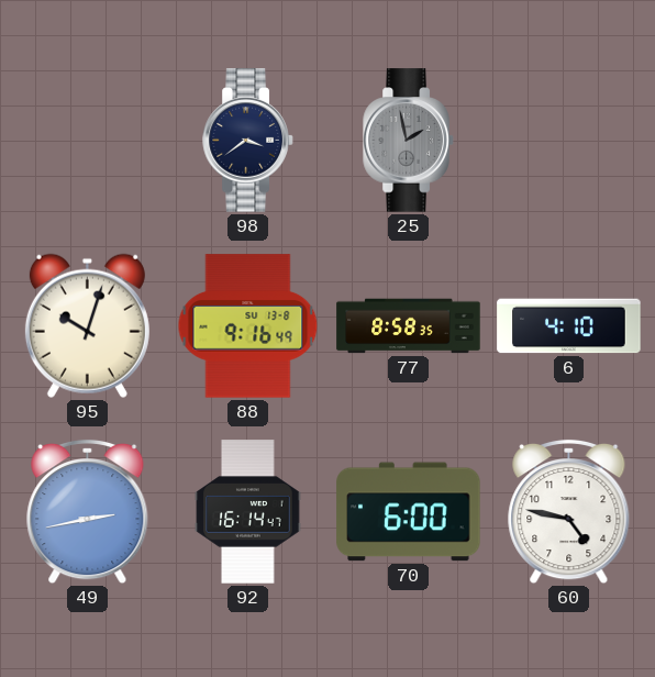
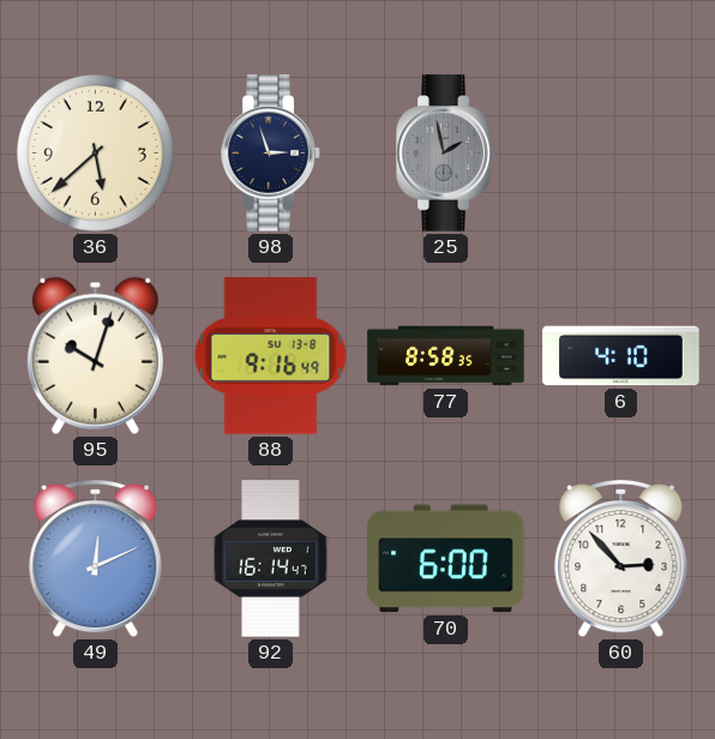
36: none -> 5:38 (96, 154)
98: 3:39 -> 2:57 (271, 154)
49: 2:43 -> 12:11 (96, 559)
60: 4:47 -> 2:53 (621, 559)
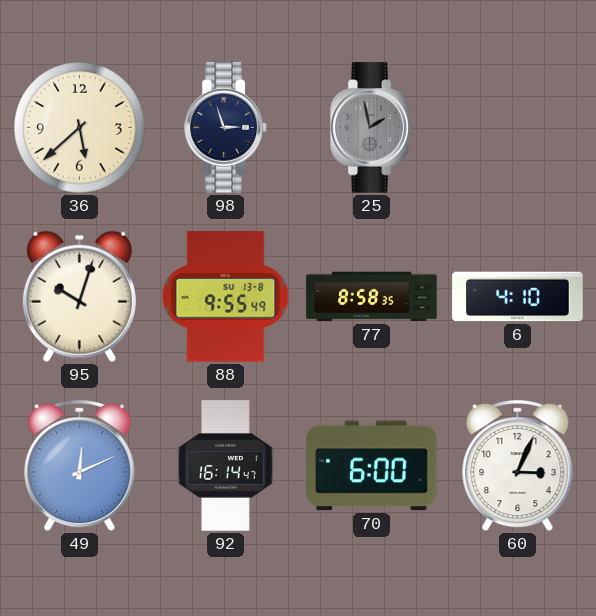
88: 9:16 -> 9:55 (226, 297)
60: 2:53 -> 3:04 (518, 466)
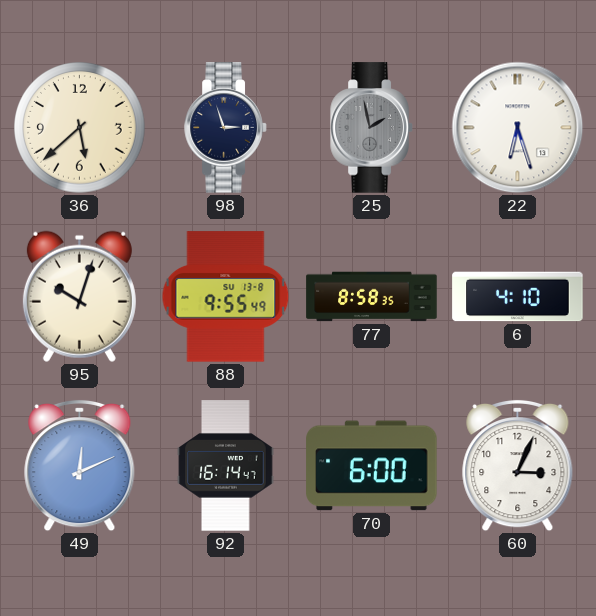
22: none -> 6:27 (518, 128)
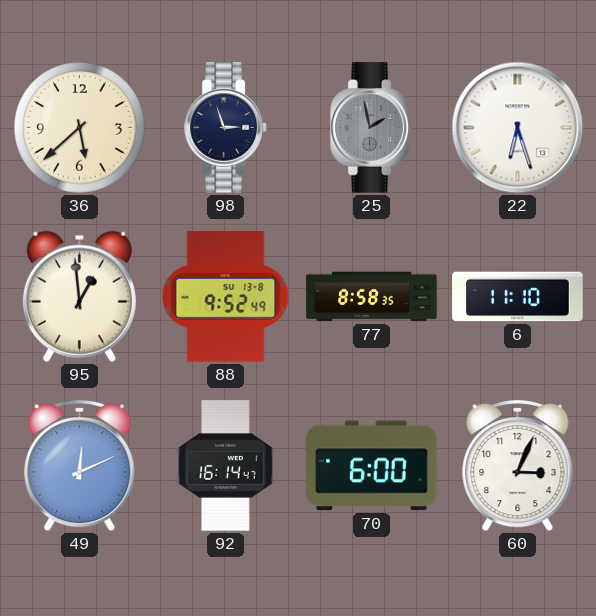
95: 10:03 -> 12:59 (79, 296)
88: 9:55 -> 9:52 (226, 297)
6: 4:10 -> 11:10 (518, 297)
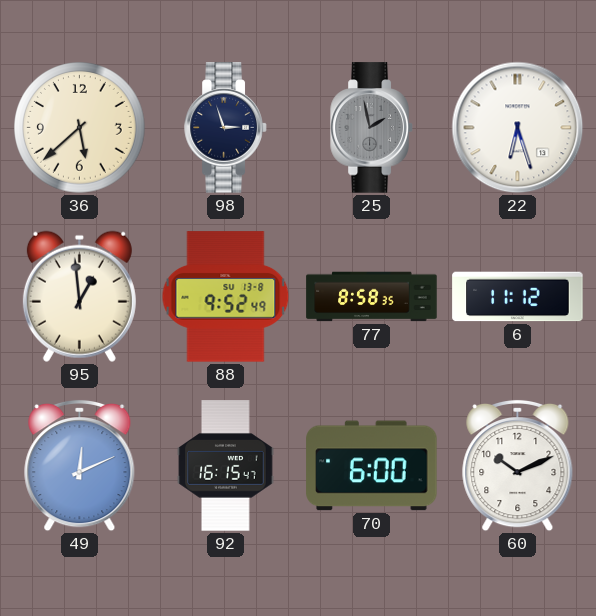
6: 11:10 -> 11:12 (518, 297)
92: 16:14 -> 16:15 (226, 466)
60: 3:04 -> 10:11 (518, 466)
